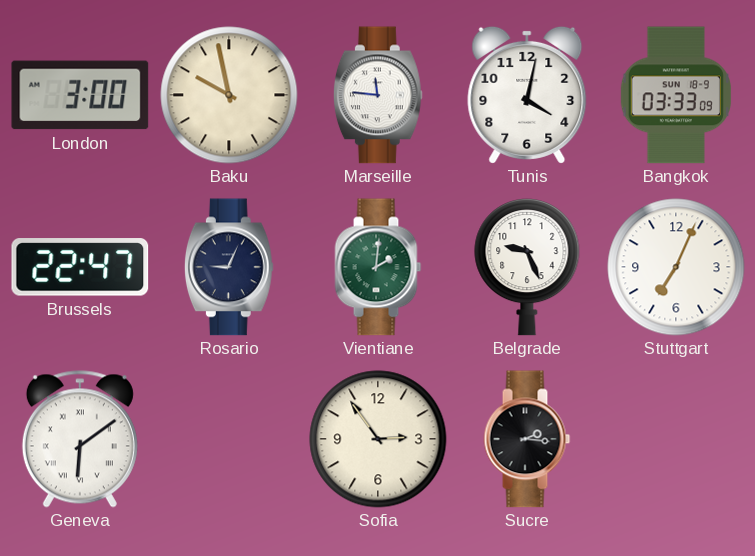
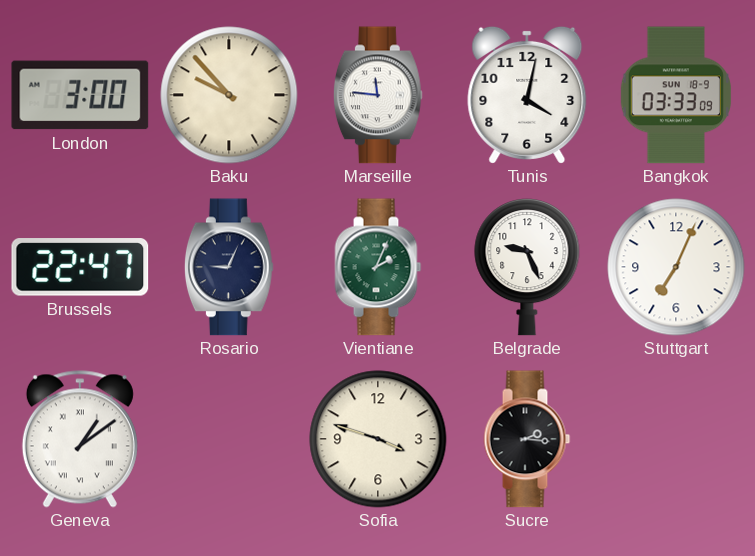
Baku: 9:58 -> 9:53 (229, 95)
Vientiane: 2:01 -> 2:04 (378, 267)
Geneva: 6:09 -> 1:09 (80, 439)
Sofia: 2:54 -> 3:48 (378, 439)
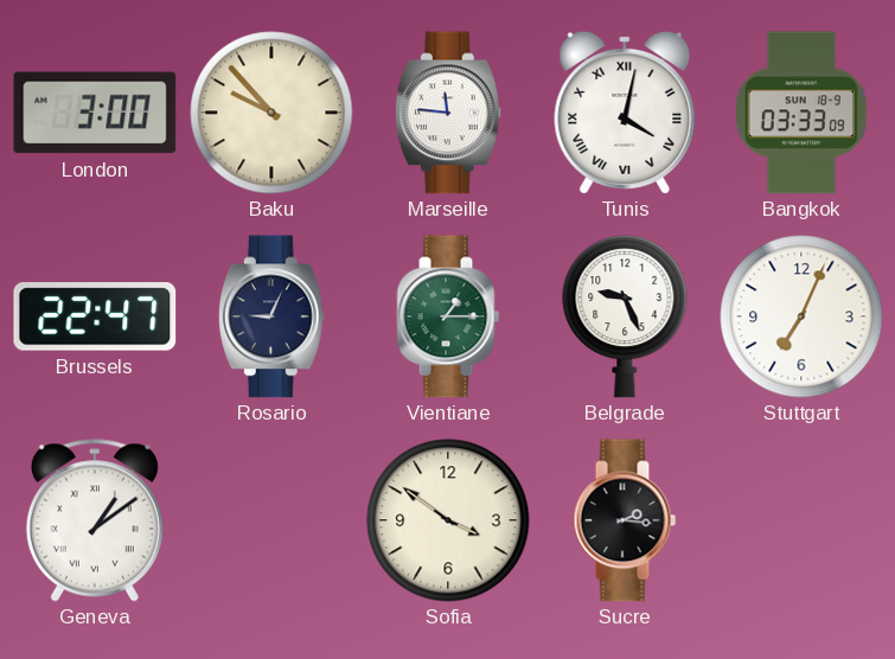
Tunis numerals: Arabic -> Roman (625, 113)
Vientiane: 2:04 -> 1:15 (448, 316)
Sofia: 3:48 -> 3:51 (448, 520)
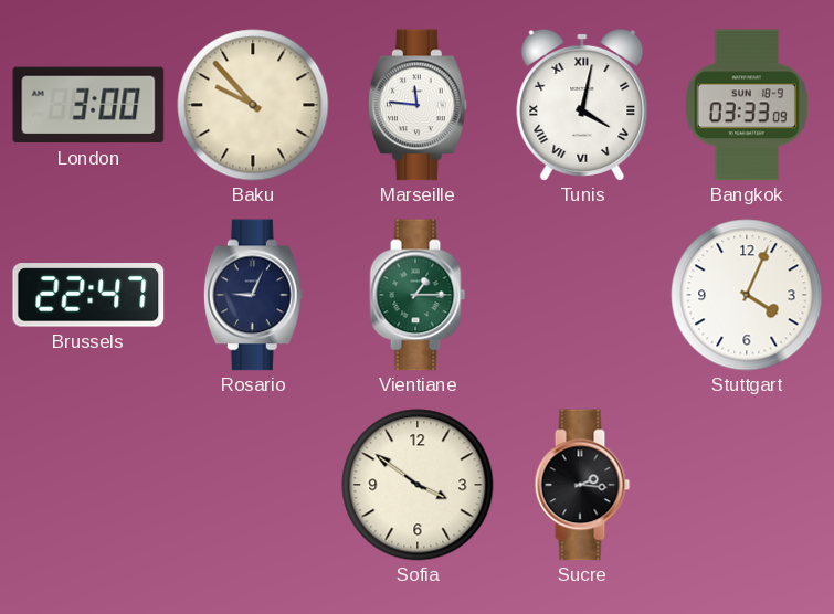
Belgrade: 9:26 -> none (625, 316)
Stuttgart: 7:04 -> 4:04 (747, 295)
Geneva: 1:09 -> none (95, 520)
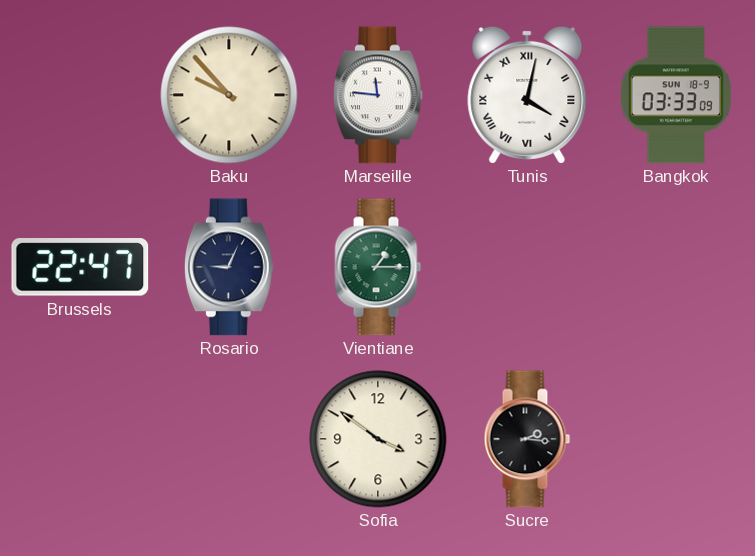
London: 3:00 -> none (88, 105)
Stuttgart: 4:04 -> none (747, 295)
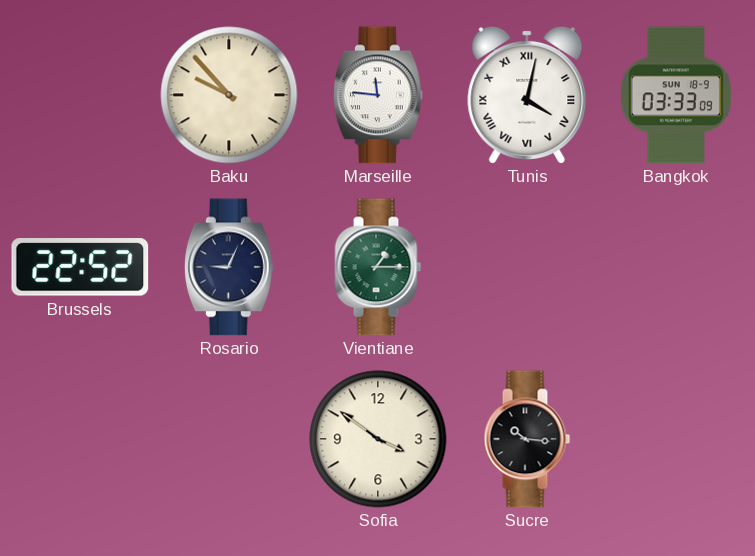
Brussels: 22:47 -> 22:52 (80, 267)
Sucre: 2:16 -> 10:16 (527, 439)
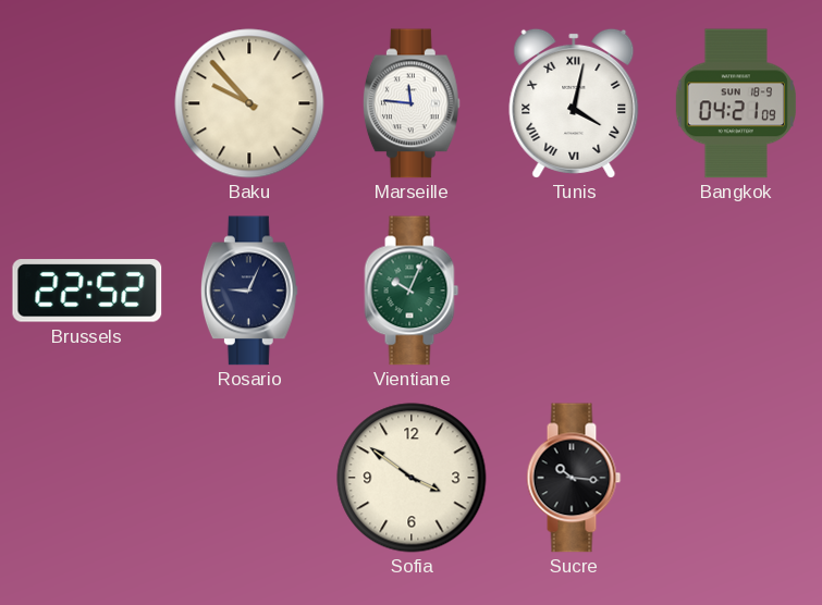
Bangkok: 03:33 -> 04:21 (736, 103)
Vientiane: 1:15 -> 10:04 (412, 291)
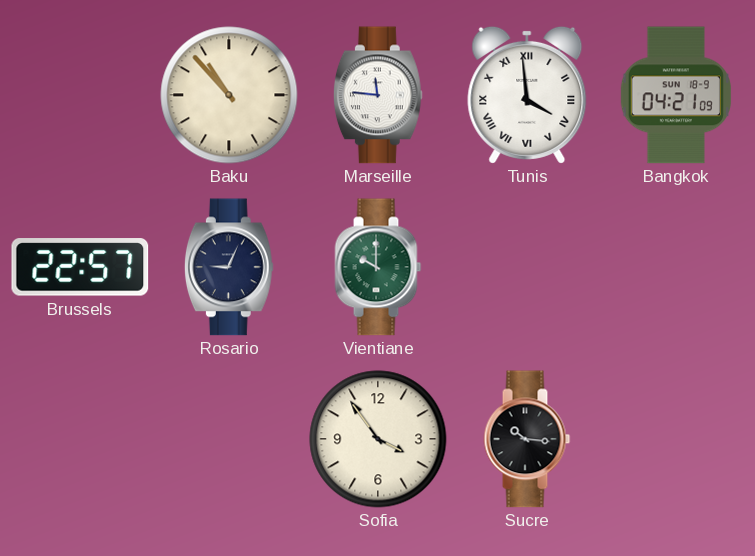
Baku: 9:53 -> 10:53 (229, 95)
Tunis: 4:02 -> 3:59 (527, 95)
Brussels: 22:52 -> 22:57 (80, 267)
Vientiane: 10:04 -> 10:00 (378, 267)
Sofia: 3:51 -> 3:54 (378, 439)
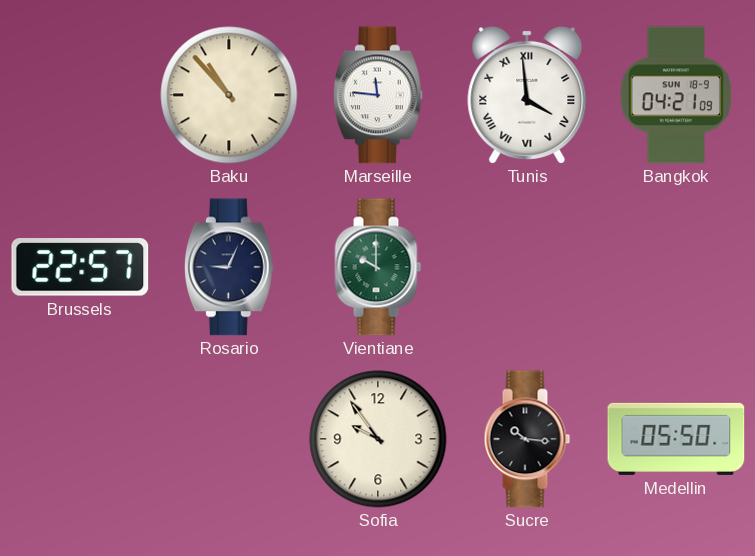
Sofia: 3:54 -> 9:54 (378, 439)
Medellin: none -> 05:50 (676, 439)
